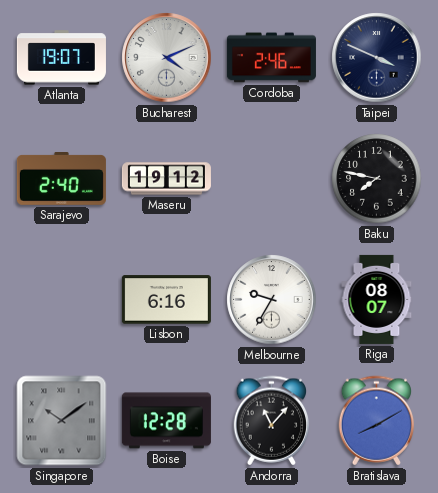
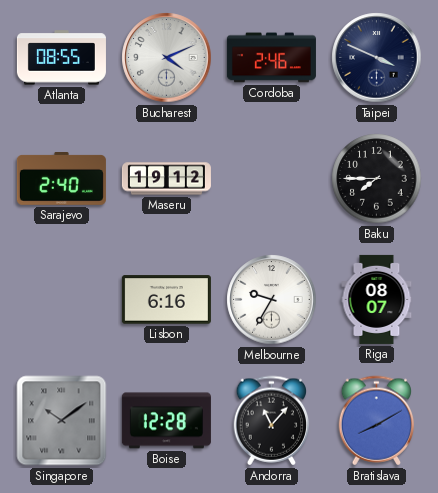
Atlanta: 19:07 -> 08:55 (61, 58)
Baku: 7:47 -> 7:45 (377, 179)
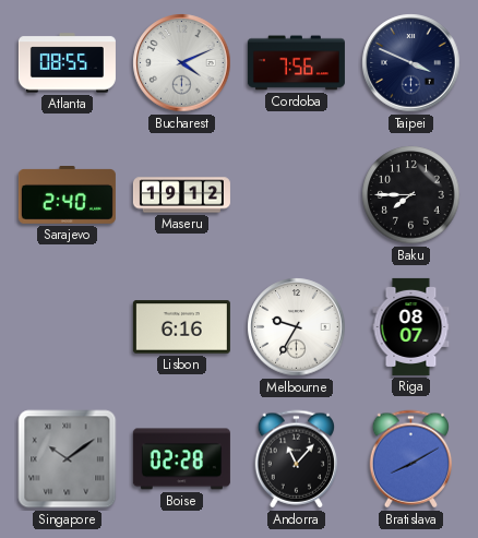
Cordoba: 2:46 -> 7:56 (296, 63)
Boise: 12:28 -> 02:28 (181, 459)
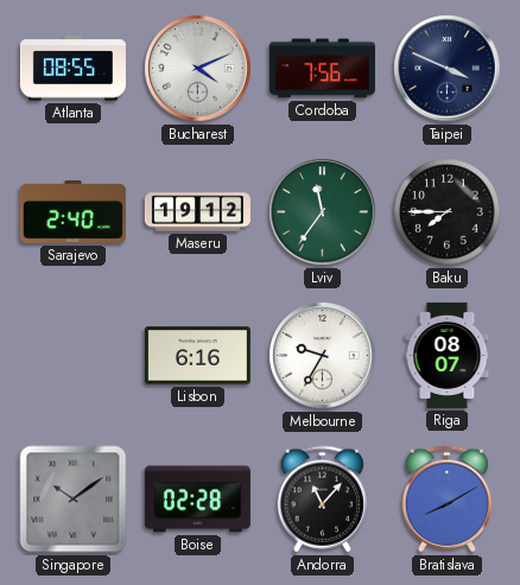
Lviv: none -> 11:36 (323, 212)
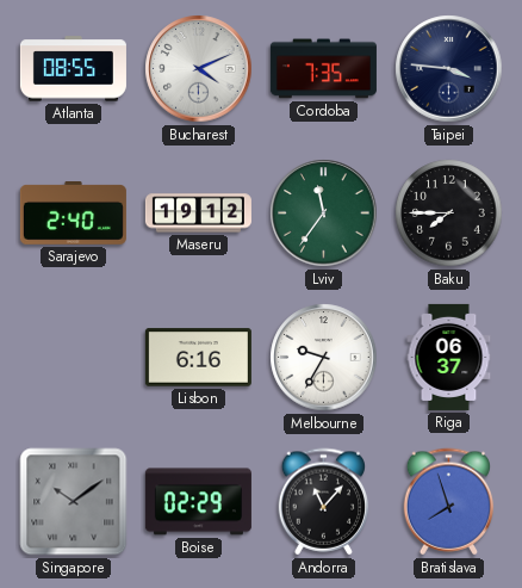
Cordoba: 7:56 -> 7:35 (323, 69)
Taipei: 3:49 -> 3:46 (449, 69)
Riga: 08:07 -> 06:37 (449, 357)
Boise: 02:28 -> 02:29 (198, 502)
Bratislava: 8:10 -> 7:57 (449, 502)
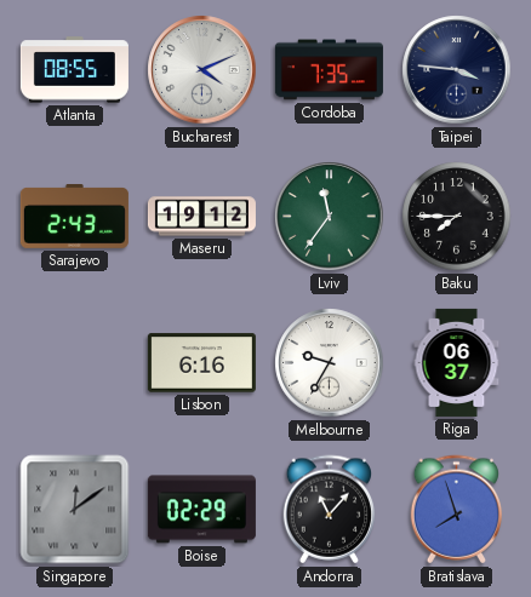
Sarajevo: 2:40 -> 2:43 (74, 217)
Singapore: 10:09 -> 12:09 (75, 510)
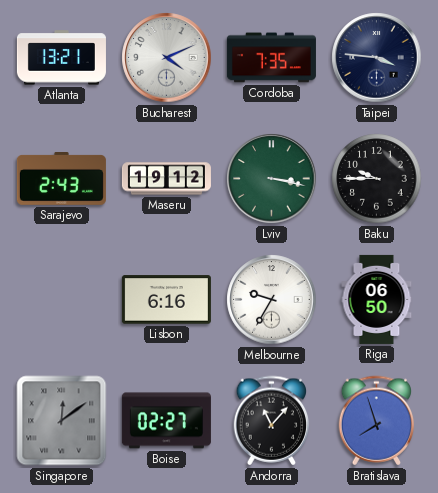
Atlanta: 08:55 -> 13:21 (61, 58)
Lviv: 11:36 -> 3:17 (272, 179)
Baku: 7:45 -> 9:45 (377, 179)
Riga: 06:37 -> 06:50 (377, 299)
Boise: 02:29 -> 02:27 (166, 421)
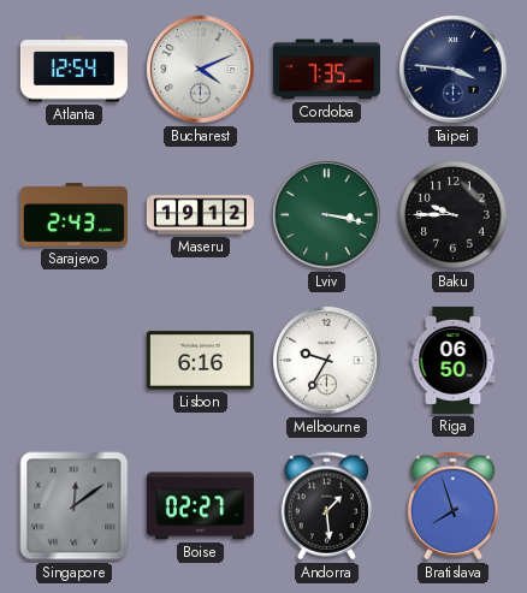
Atlanta: 13:21 -> 12:54 (73, 70)
Andorra: 11:07 -> 1:29 (327, 506)
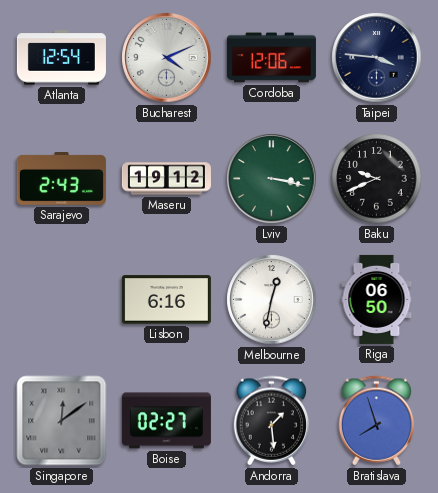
Cordoba: 7:35 -> 12:06 (271, 58)
Baku: 9:45 -> 9:41 (377, 179)
Melbourne: 9:35 -> 12:32 (272, 300)
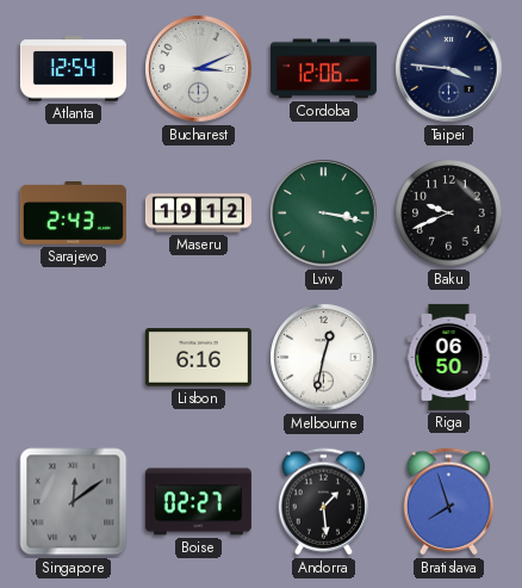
Bucharest: 4:11 -> 3:11 (199, 69)
